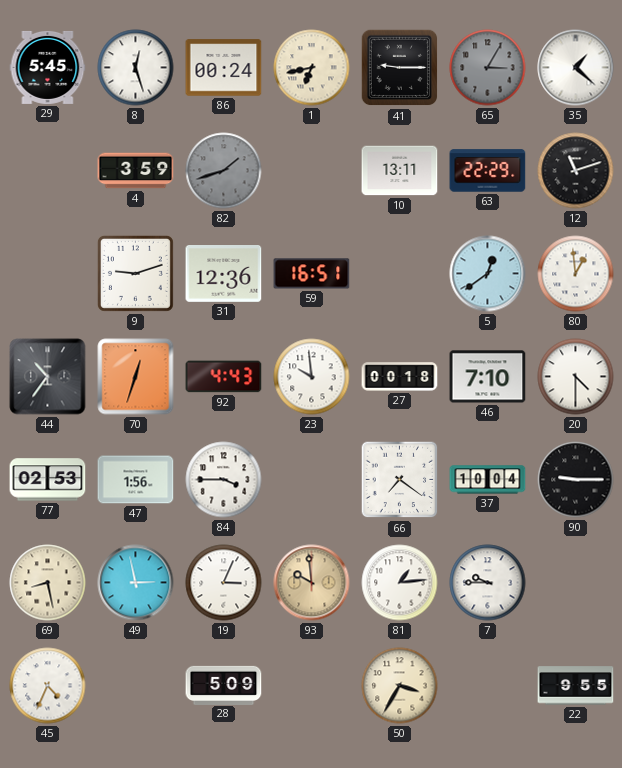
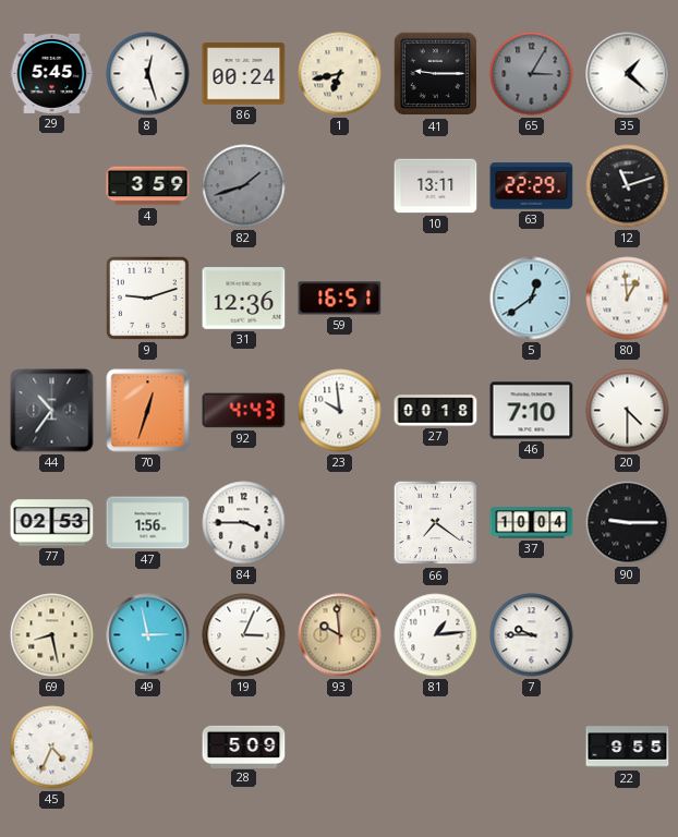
50: 3:35 -> none (400, 686)
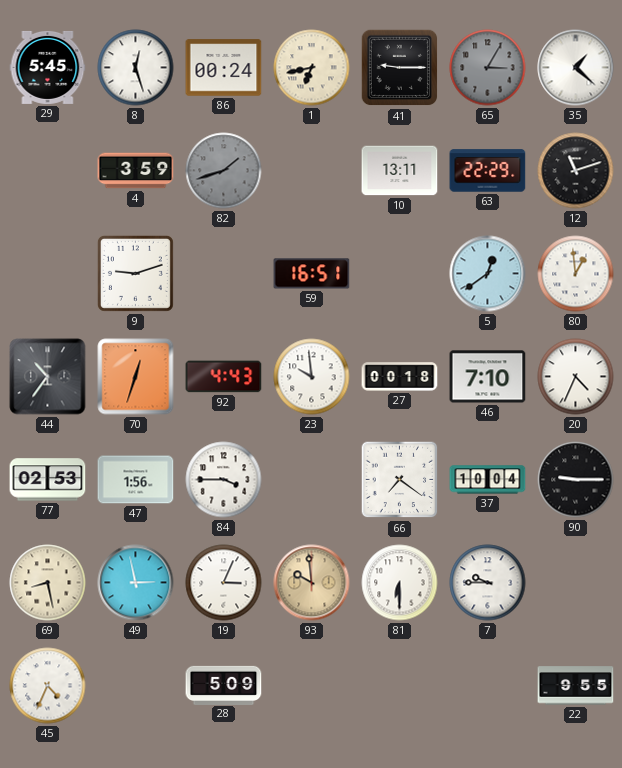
31: 12:36 -> none (244, 299)
20: 4:30 -> 4:34 (576, 377)
81: 1:14 -> 6:30 (400, 583)
